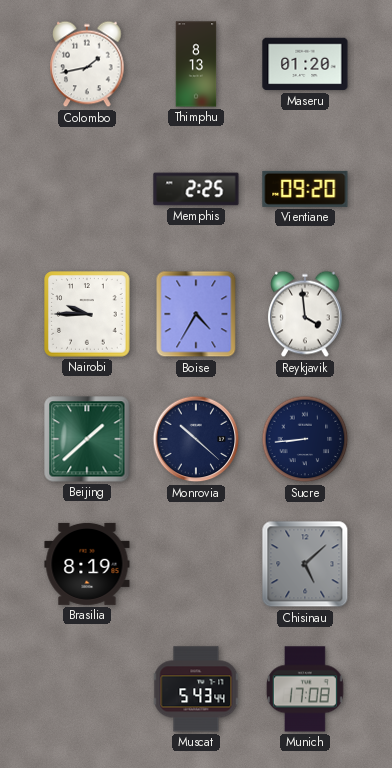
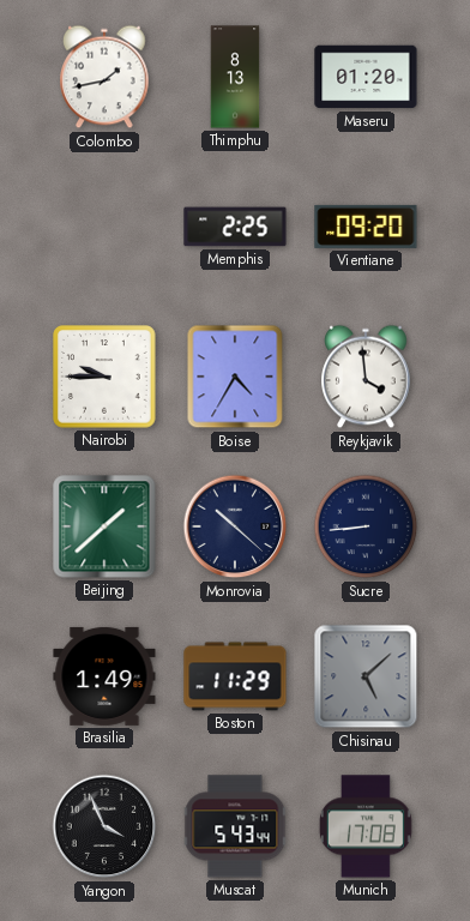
Brasilia: 8:19 -> 1:49 (104, 676)
Boston: none -> 11:29 (235, 676)
Yangon: none -> 3:56 (104, 826)
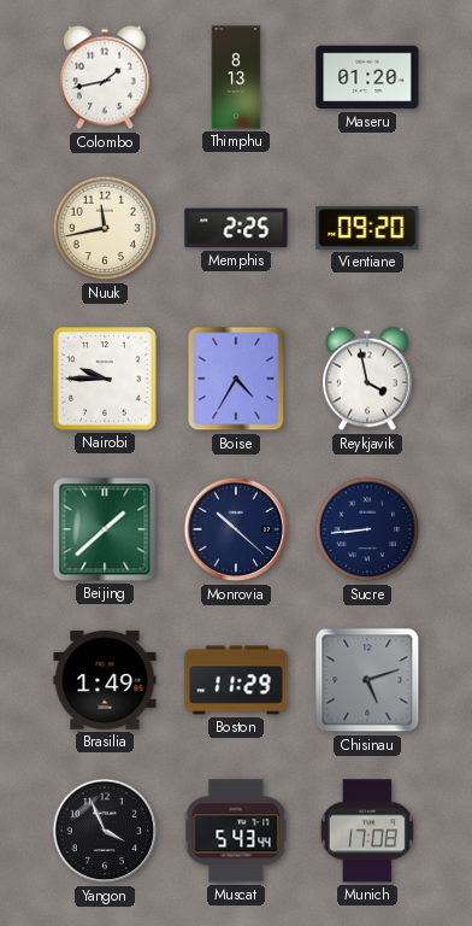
Nuuk: none -> 11:43 (105, 228)
Reykjavik: 3:59 -> 3:58 (367, 379)
Chisinau: 5:08 -> 5:12 (367, 680)
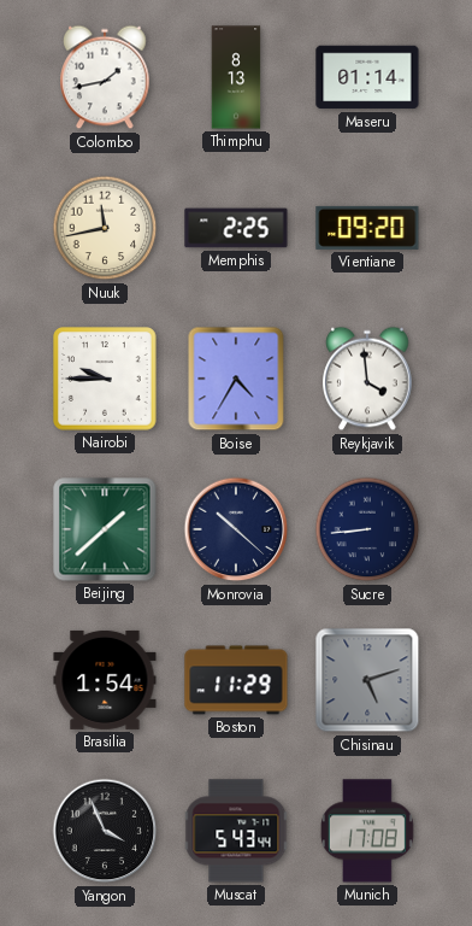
Maseru: 01:20 -> 01:14 (367, 77)
Reykjavik: 3:58 -> 3:59 (367, 379)
Brasilia: 1:49 -> 1:54 (105, 680)
